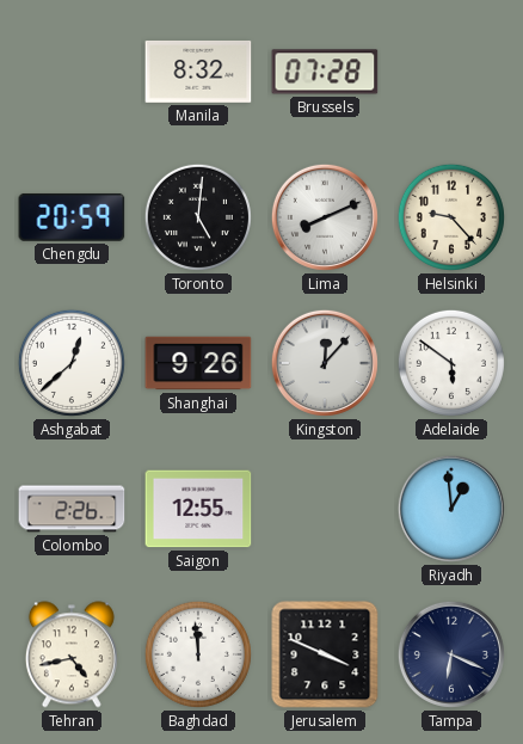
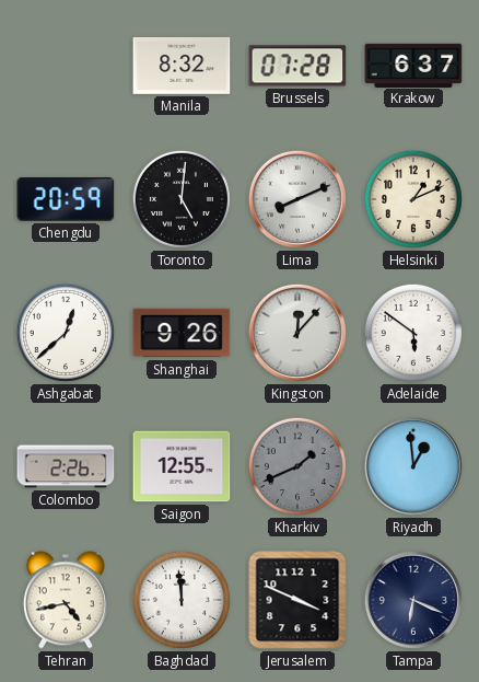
Krakow: none -> 6:37 (413, 65)
Helsinki: 9:23 -> 1:11 (413, 199)
Kharkiv: none -> 1:41 (297, 466)
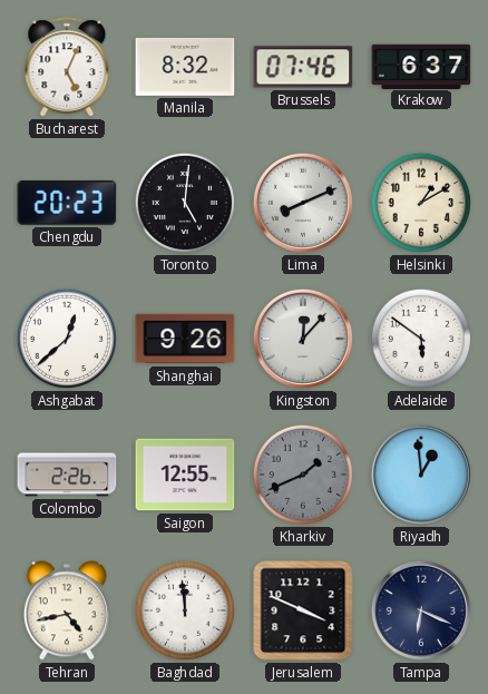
Bucharest: none -> 5:04 (67, 68)
Brussels: 07:28 -> 07:46 (303, 67)
Chengdu: 20:59 -> 20:23 (67, 203)
Helsinki: 1:11 -> 1:10 (421, 203)
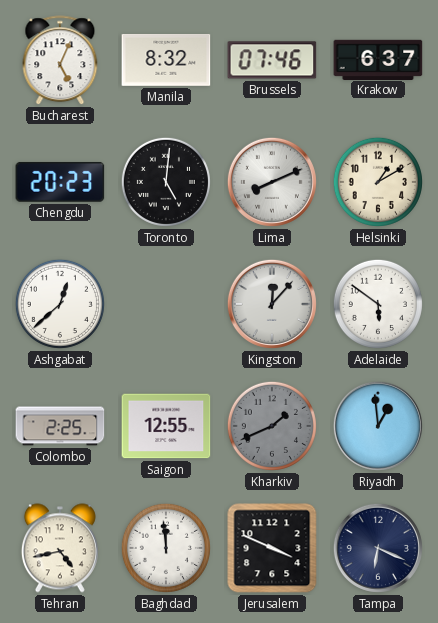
Shanghai: 9:26 -> none (185, 339)
Colombo: 2:26 -> 2:25 (60, 426)
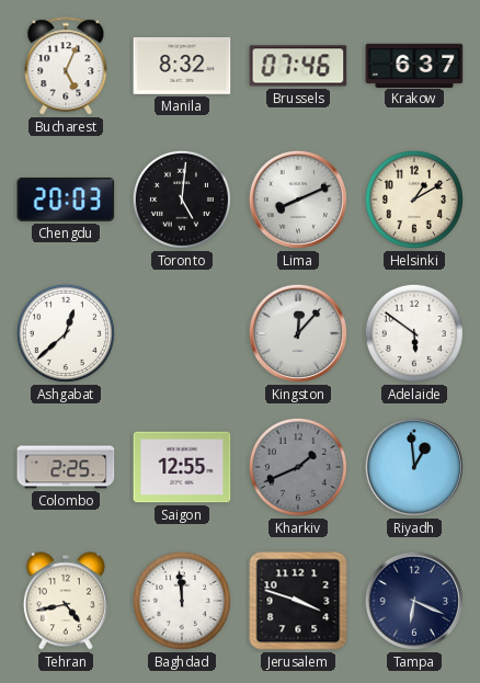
Chengdu: 20:23 -> 20:03 (66, 200)
Jerusalem: 3:49 -> 3:48 (298, 601)
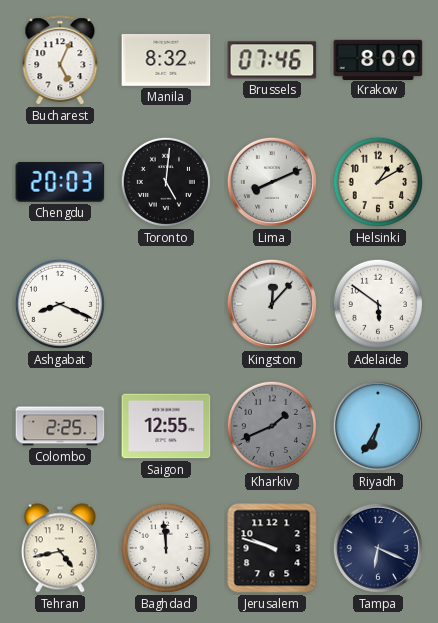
Krakow: 6:37 -> 8:00 (378, 59)
Ashgabat: 12:38 -> 8:19 (60, 304)
Riyadh: 12:59 -> 6:35 (378, 426)
Jerusalem: 3:48 -> 9:48 (272, 548)
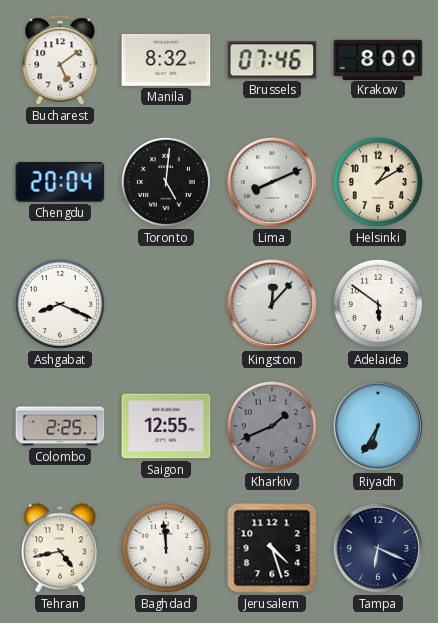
Bucharest: 5:04 -> 5:09 (60, 61)
Chengdu: 20:03 -> 20:04 (60, 182)
Jerusalem: 9:48 -> 4:27 (272, 548)
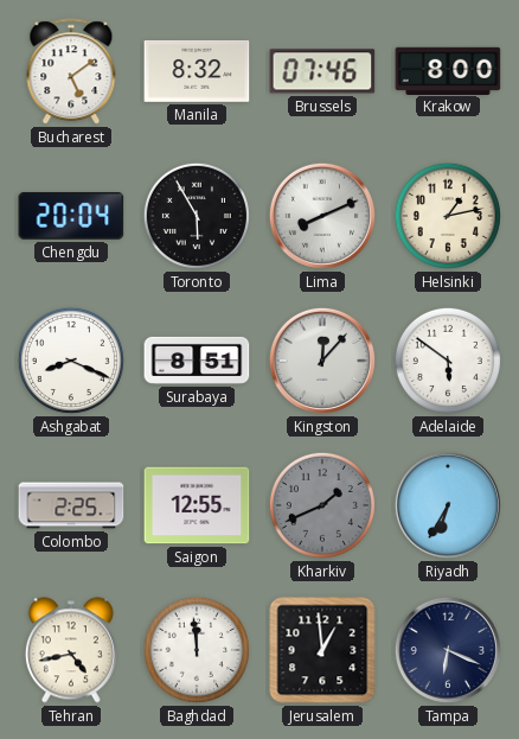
Toronto: 5:01 -> 5:55 (197, 216)
Helsinki: 1:10 -> 1:13 (448, 216)
Surabaya: none -> 8:51 (197, 361)
Jerusalem: 4:27 -> 12:59 (322, 650)
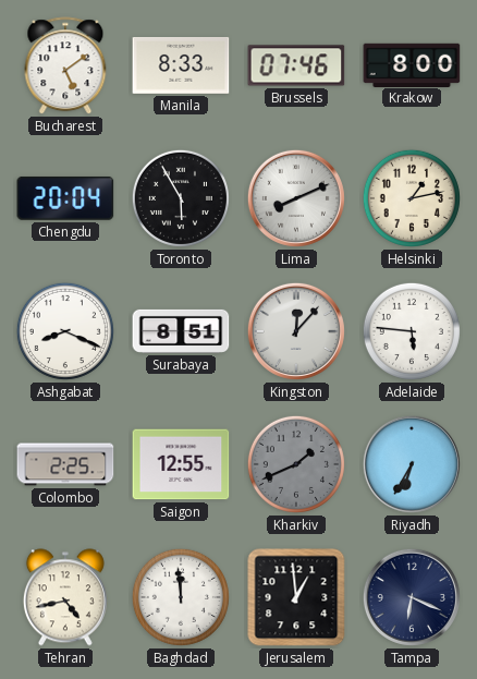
Manila: 8:32 -> 8:33 (181, 65)
Adelaide: 5:51 -> 5:46 (412, 331)
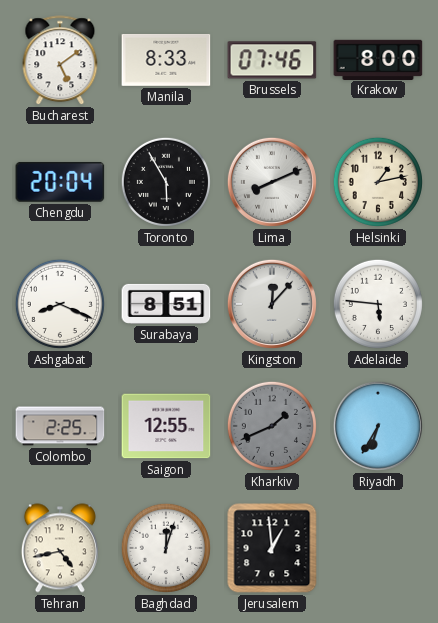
Baghdad: 11:59 -> 12:03 (166, 548)
Tampa: 6:19 -> none (412, 597)
